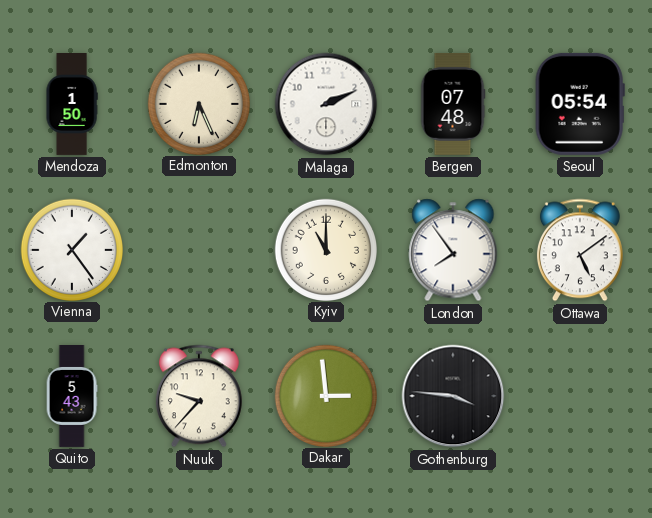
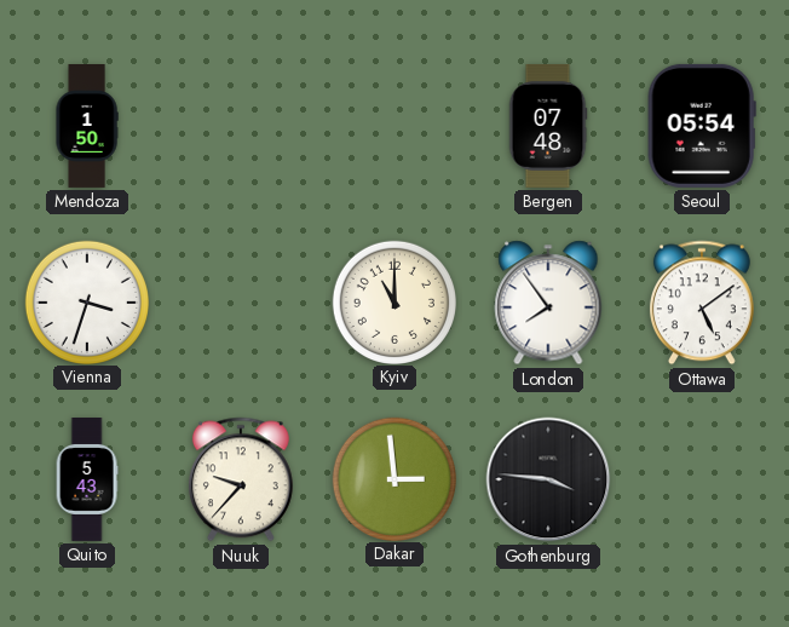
Edmonton: 6:26 -> none (198, 103)
Malaga: 2:11 -> none (326, 104)
Vienna: 1:24 -> 3:33 (86, 301)
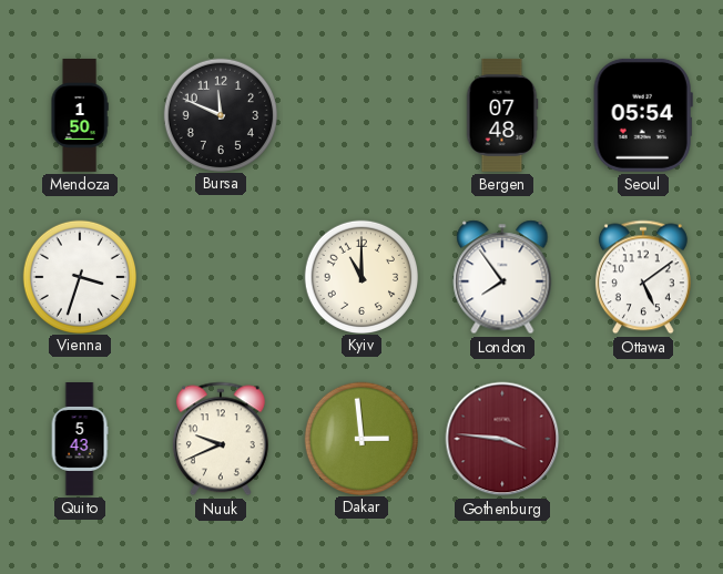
Bursa: none -> 11:49 (220, 114)
Nuuk: 9:37 -> 9:41 (221, 439)
Gothenburg dial: black -> burgundy (502, 439)
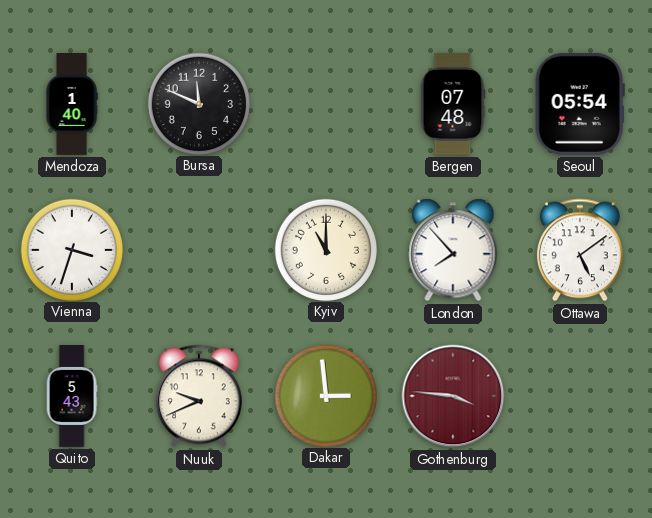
Mendoza: 1:50 -> 1:40 (72, 105)
London: 7:54 -> 7:53 (453, 250)
